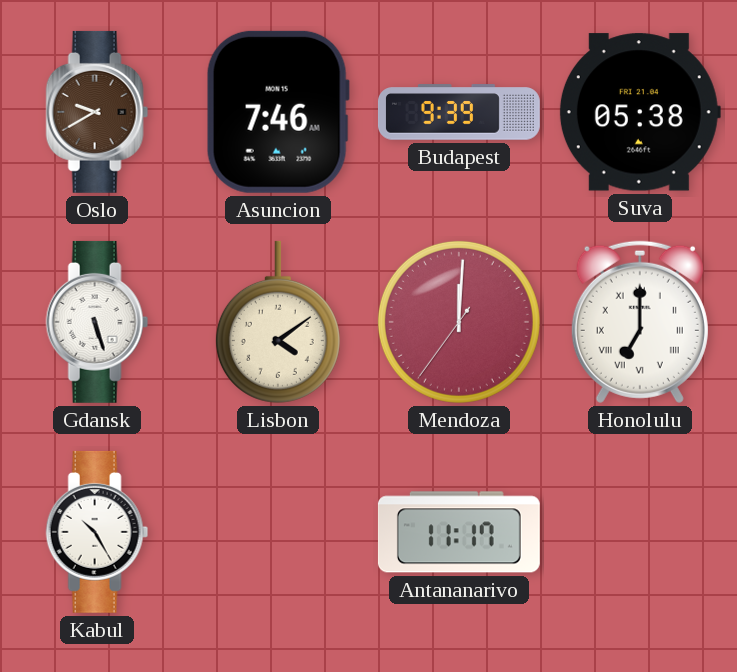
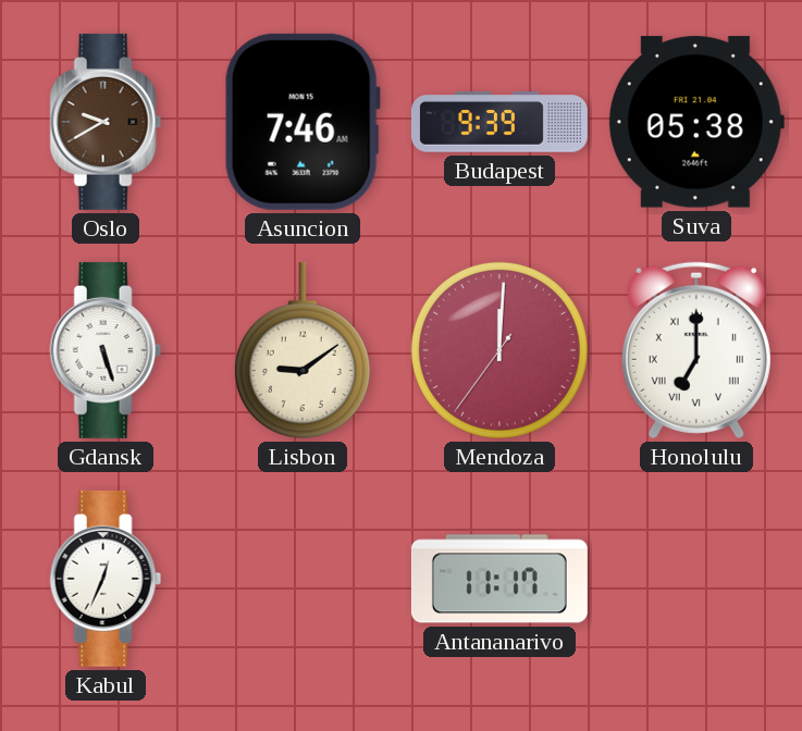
Lisbon: 4:09 -> 9:09 (303, 350)
Kabul: 10:25 -> 12:34 (106, 579)
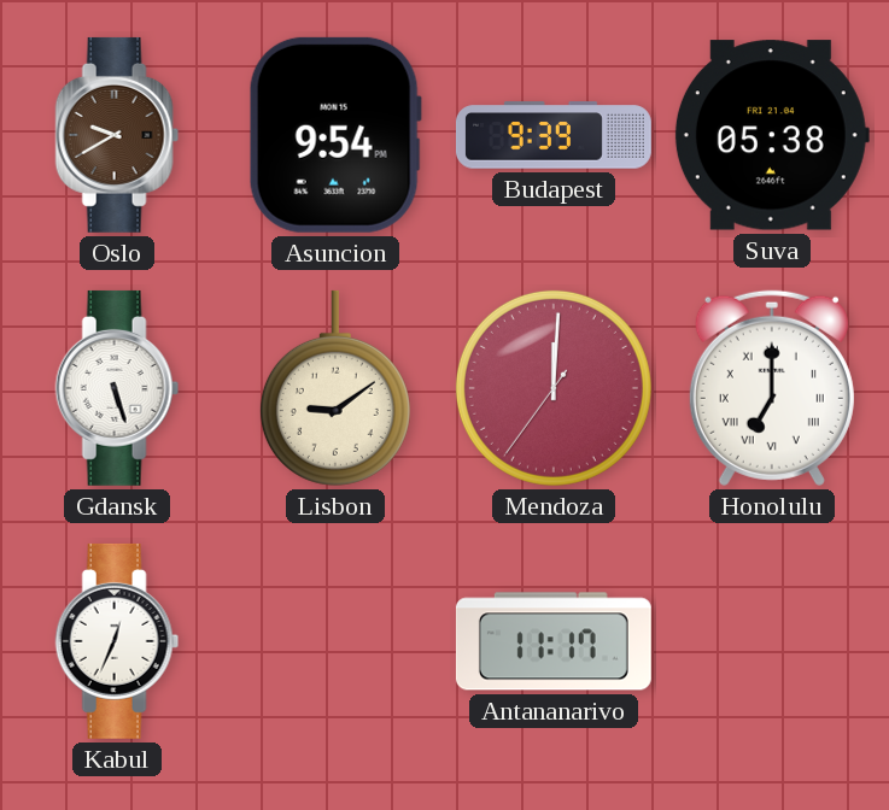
Asuncion: 7:46 -> 9:54 (335, 135)
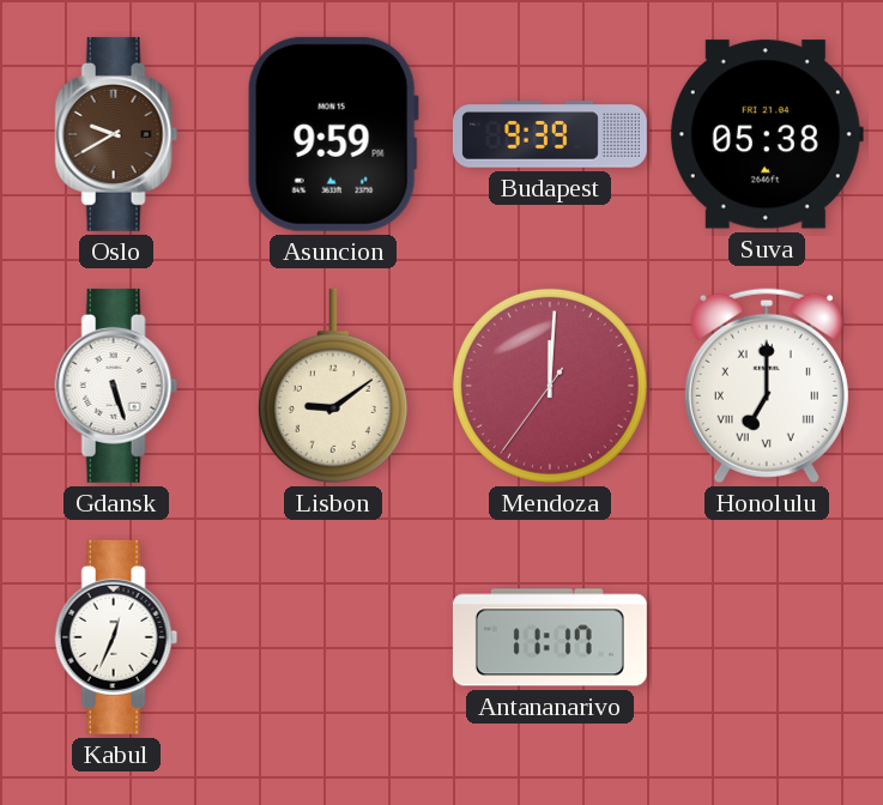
Asuncion: 9:54 -> 9:59 (333, 134)
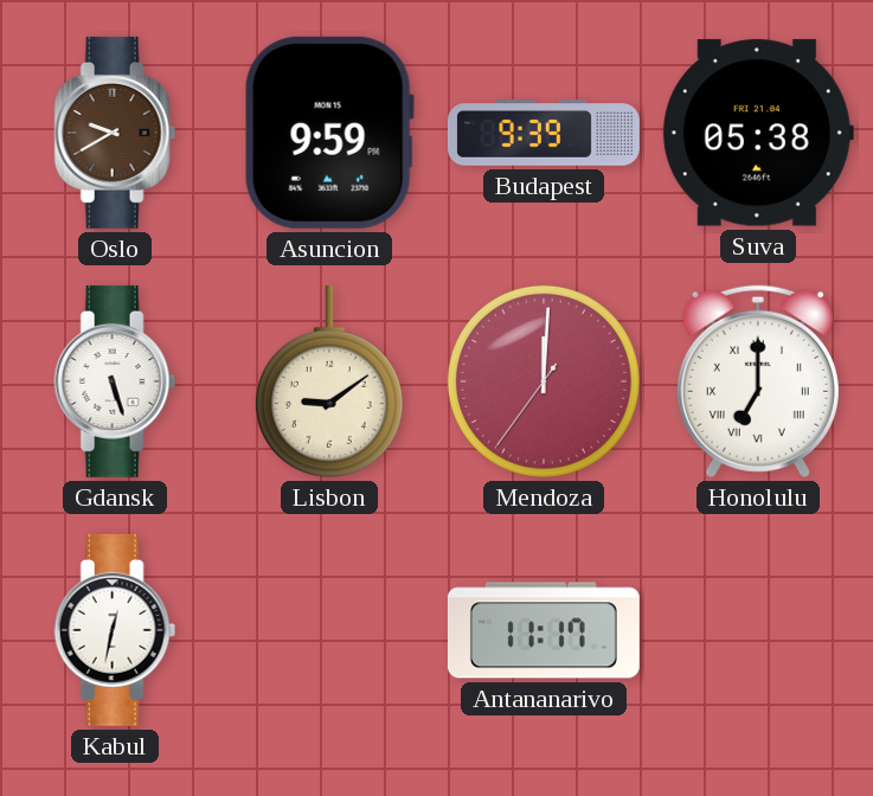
Kabul: 12:34 -> 12:32 (115, 630)
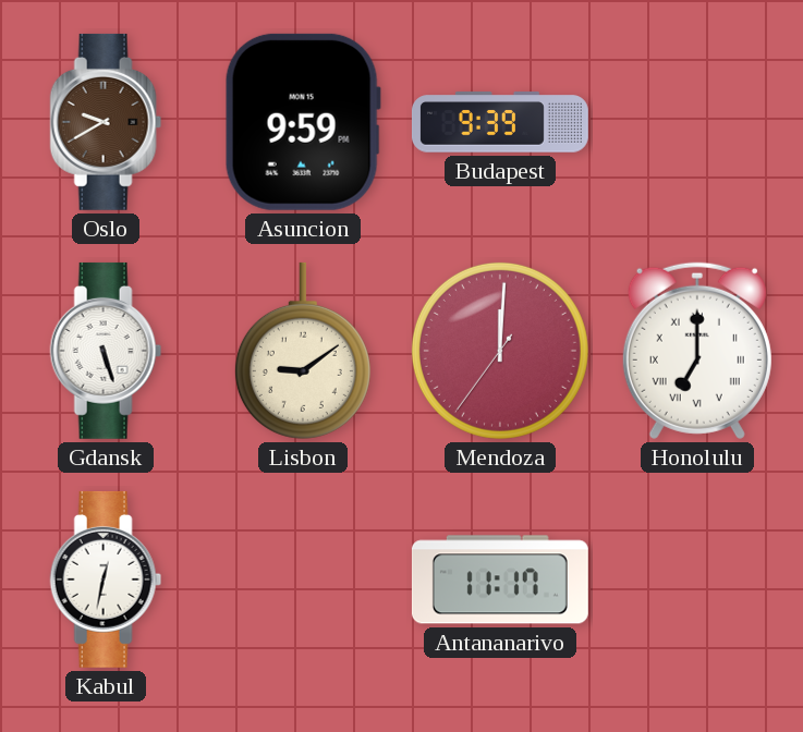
Suva: 05:38 -> none (758, 133)
